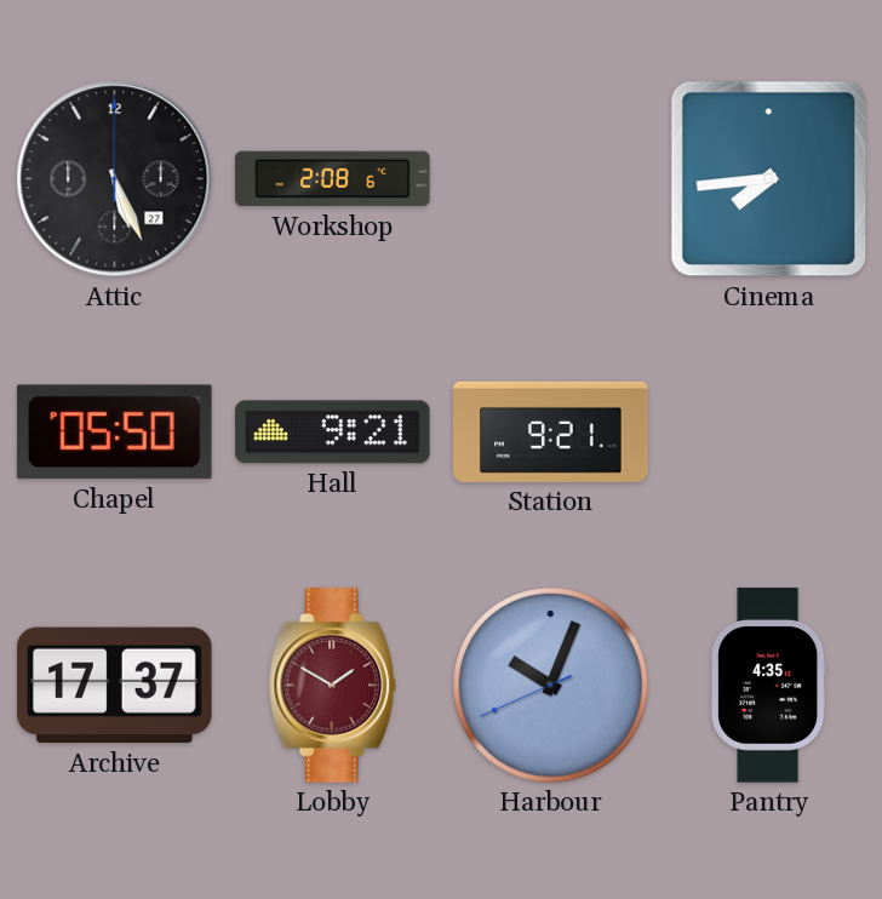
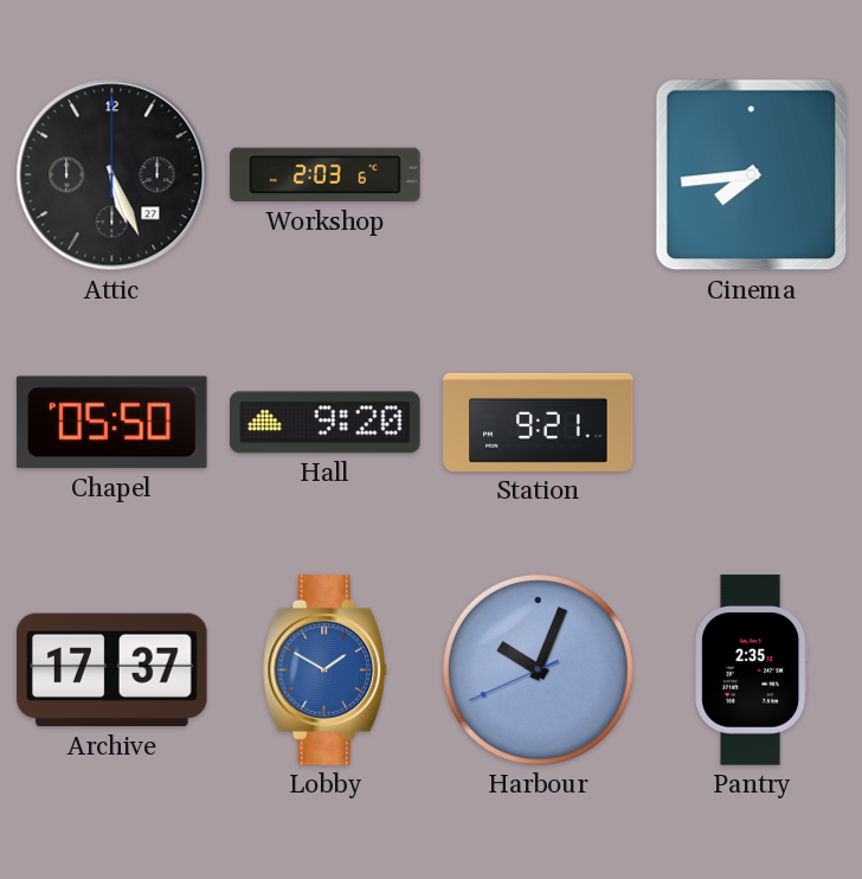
Workshop: 2:08 -> 2:03 (326, 175)
Hall: 9:21 -> 9:20 (326, 423)
Lobby dial: burgundy -> blue (326, 671)
Pantry: 4:35 -> 2:35 (752, 671)
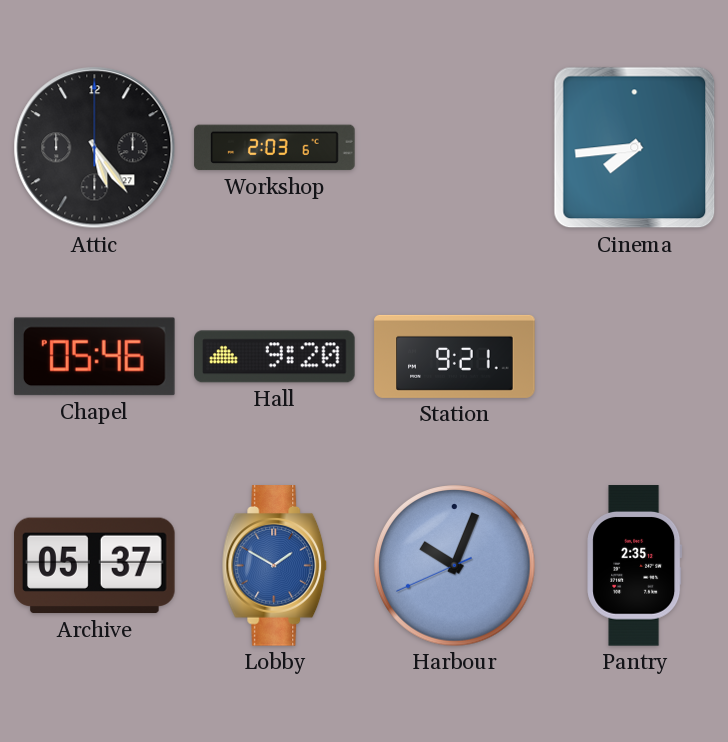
Attic: 5:26 -> 5:24 (95, 148)
Chapel: 05:50 -> 05:46 (94, 357)
Archive: 17:37 -> 05:37 (95, 566)
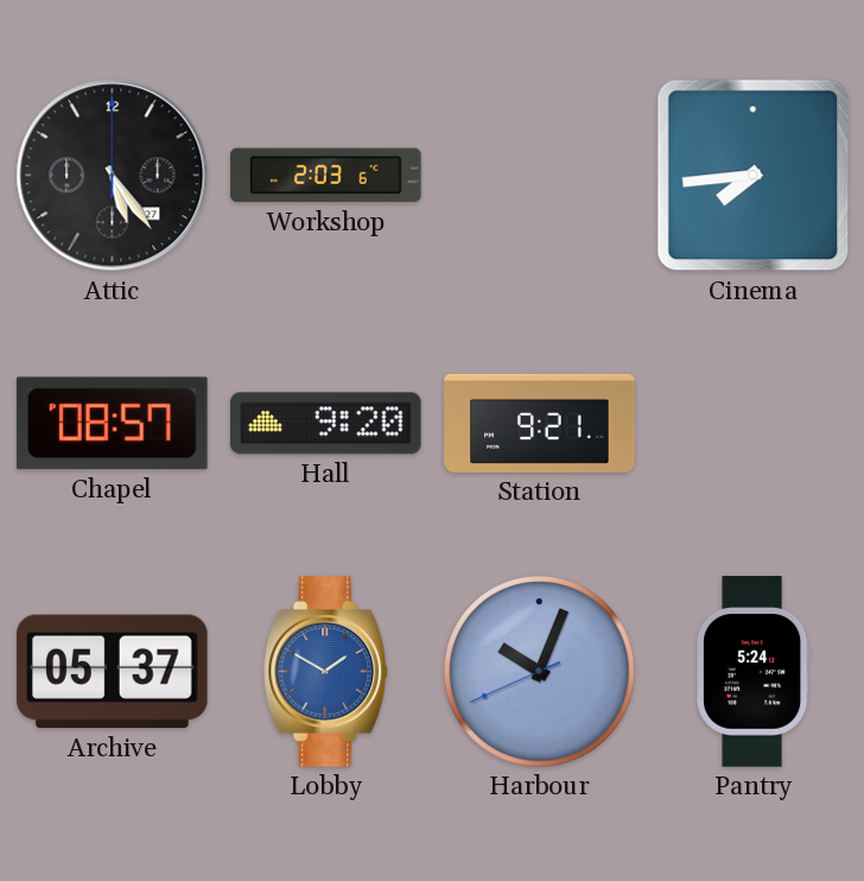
Chapel: 05:46 -> 08:57 (112, 424)
Pantry: 2:35 -> 5:24 (754, 672)
